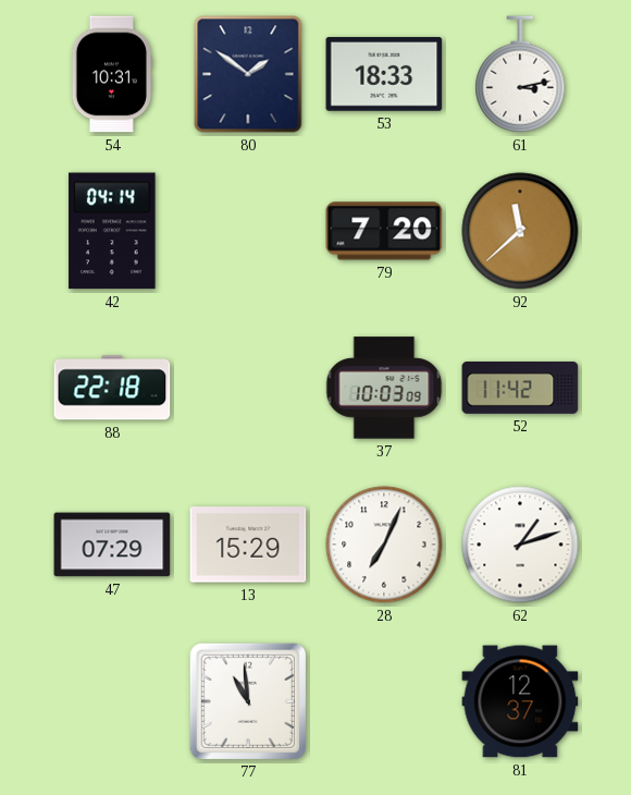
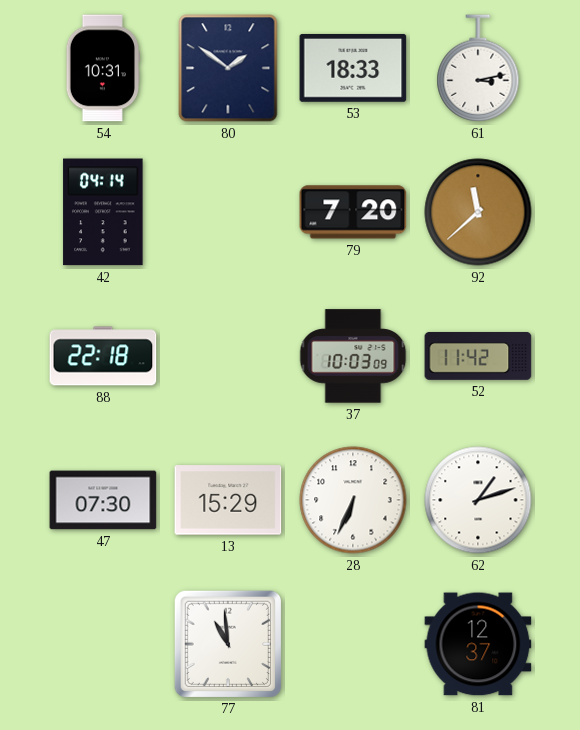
47: 07:29 -> 07:30 (103, 500)
28: 7:04 -> 6:34 (353, 500)
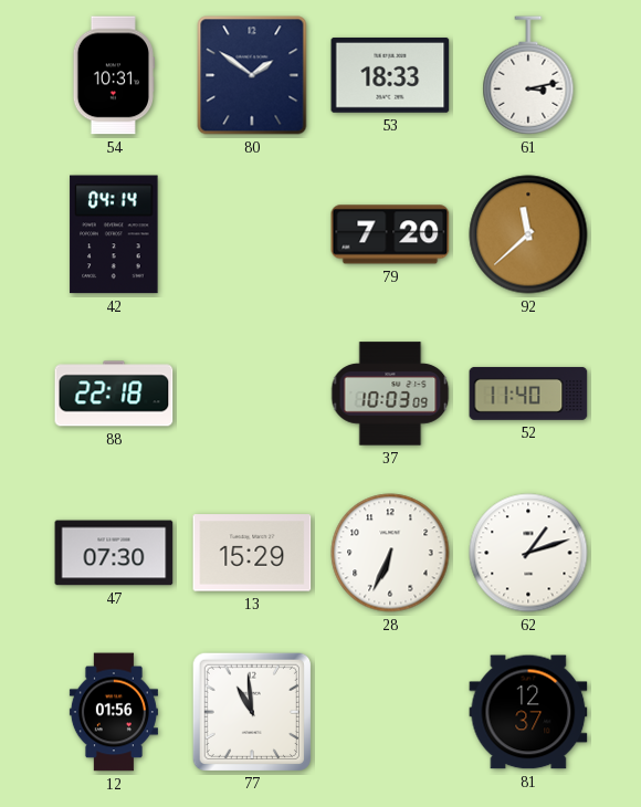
52: 11:42 -> 11:40 (528, 394)
12: none -> 01:56 (114, 712)
